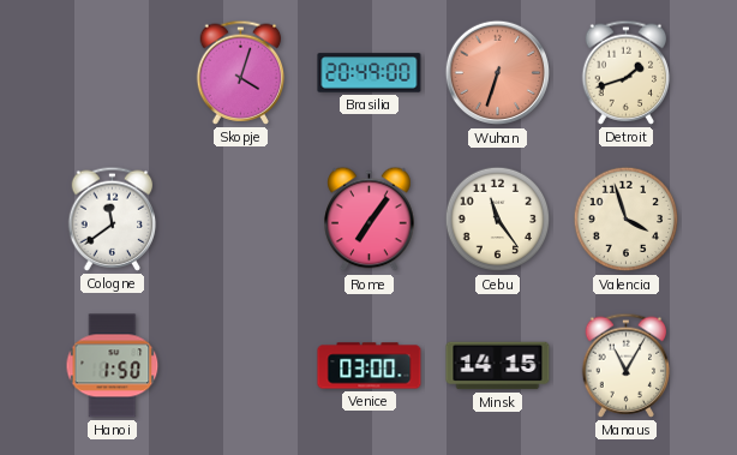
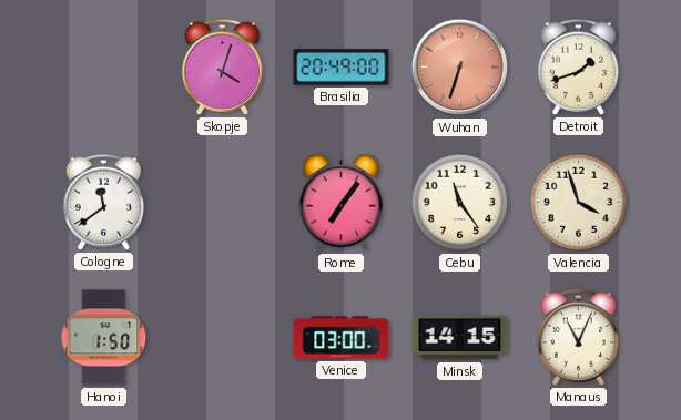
Manaus: 11:05 -> 11:04 (579, 337)
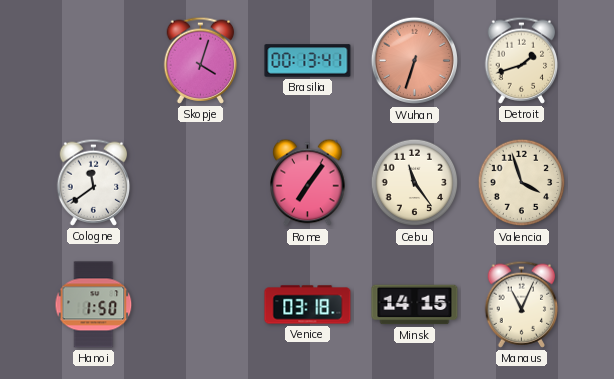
Brasilia: 20:49 -> 00:13 (308, 61)
Venice: 03:00 -> 03:18 (308, 305)
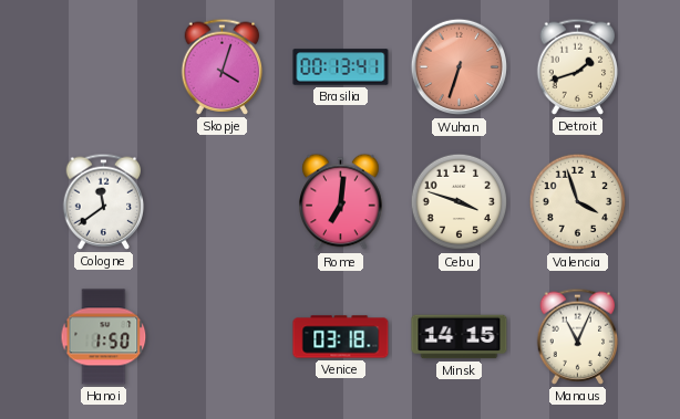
Rome: 7:06 -> 7:01 (341, 202)
Cebu: 11:24 -> 3:48 (460, 202)
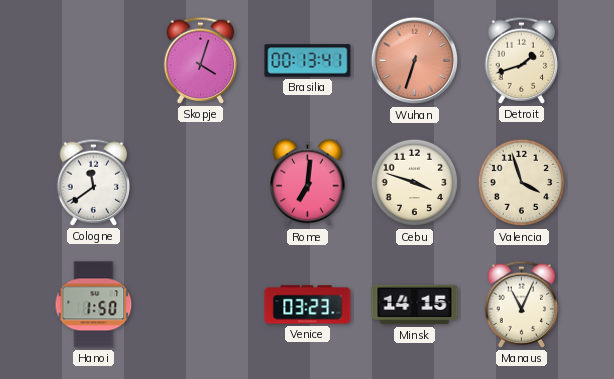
Venice: 03:18 -> 03:23 (308, 305)
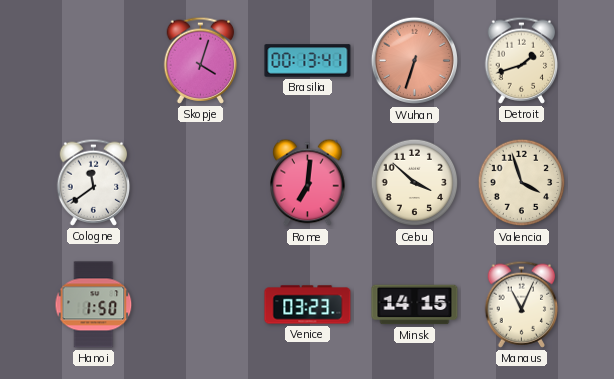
Cebu: 3:48 -> 3:52 (415, 183)
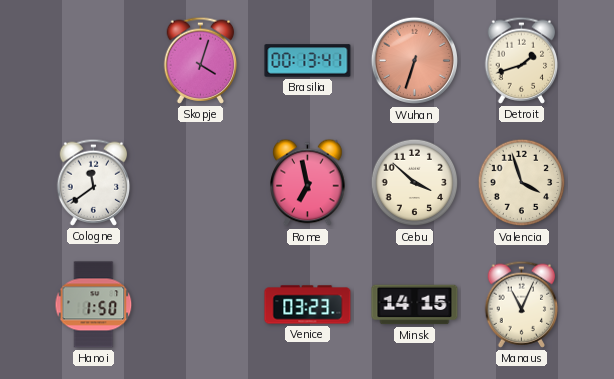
Rome: 7:01 -> 6:58 (308, 183)
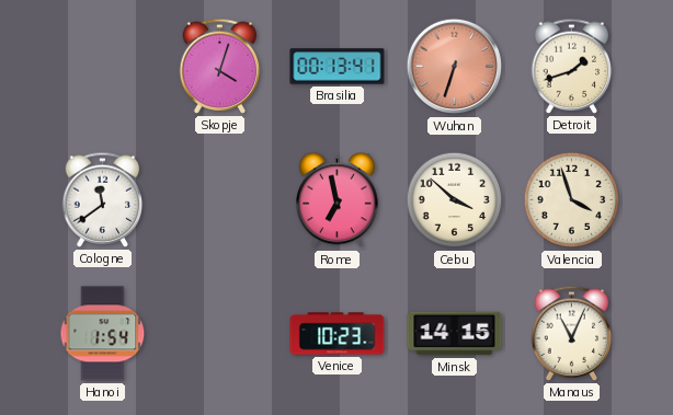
Hanoi: 1:50 -> 1:54 (103, 334)
Venice: 03:23 -> 10:23 (338, 334)
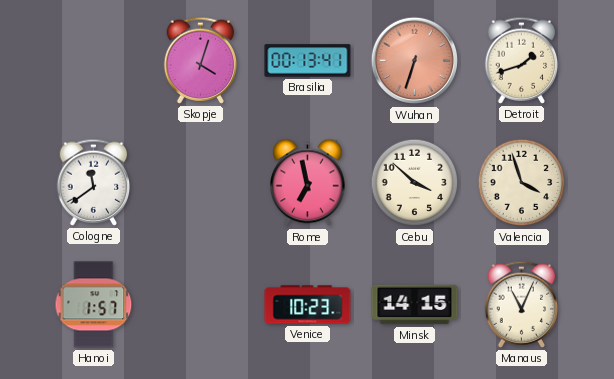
Hanoi: 1:54 -> 1:57 (94, 305)
